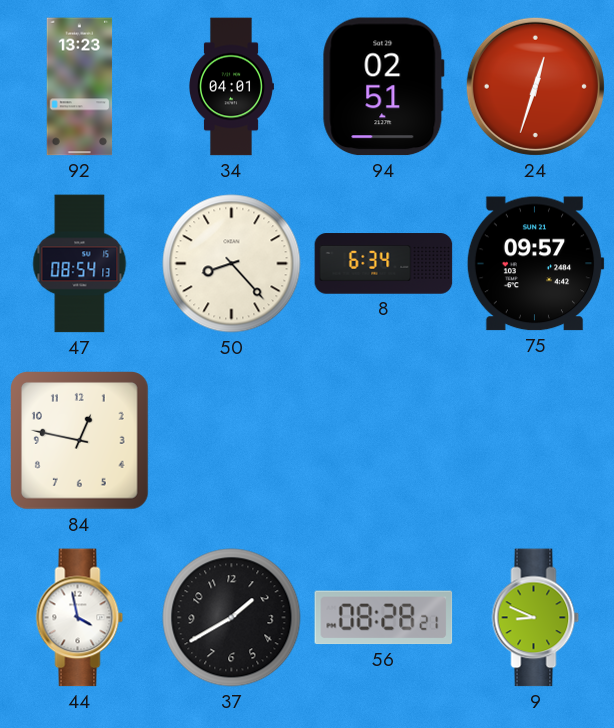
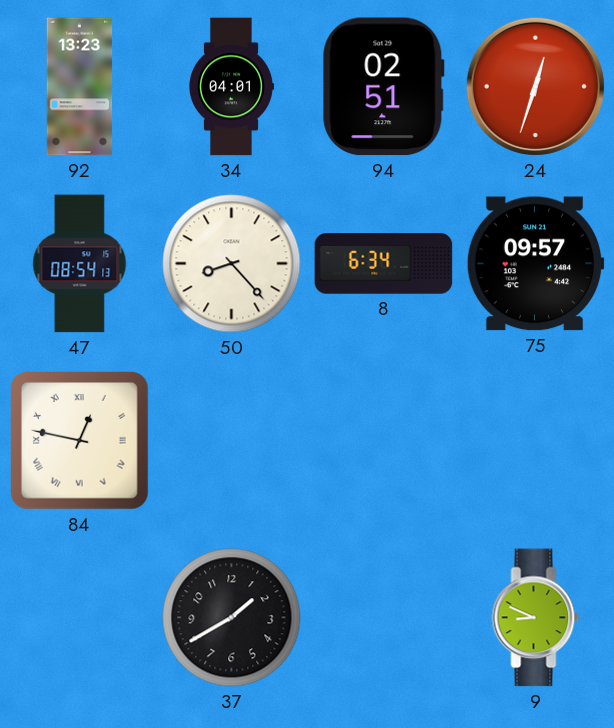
84 numerals: Arabic -> Roman (80, 441)
44: 3:58 -> none (80, 618)
56: 08:28 -> none (384, 618)
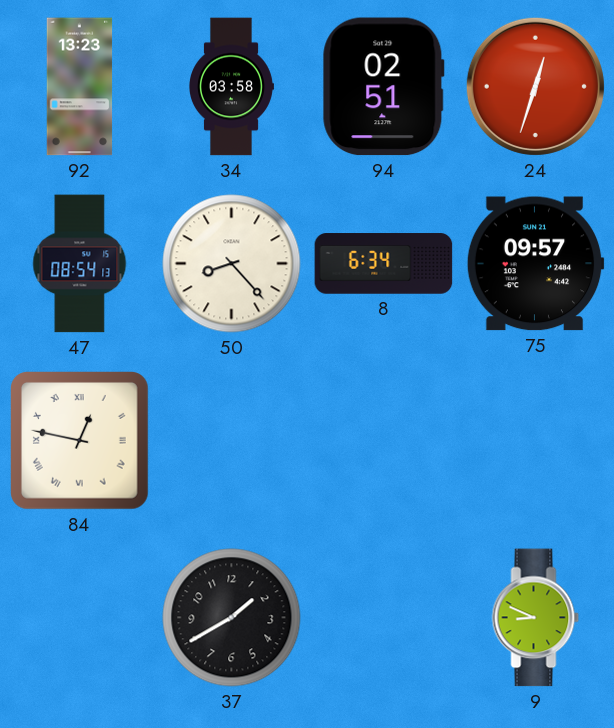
34: 04:01 -> 03:58 (232, 87)
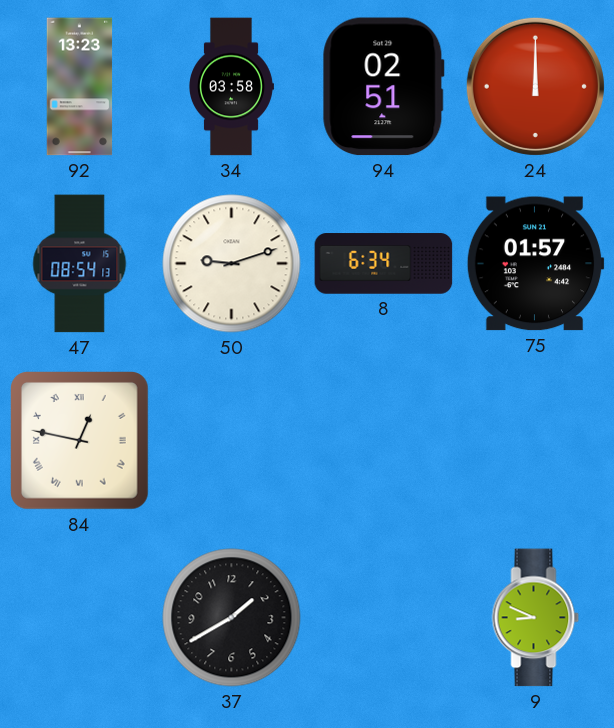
24: 12:33 -> 12:00 (535, 86)
50: 8:23 -> 9:12 (232, 264)
75: 09:57 -> 01:57 (535, 264)
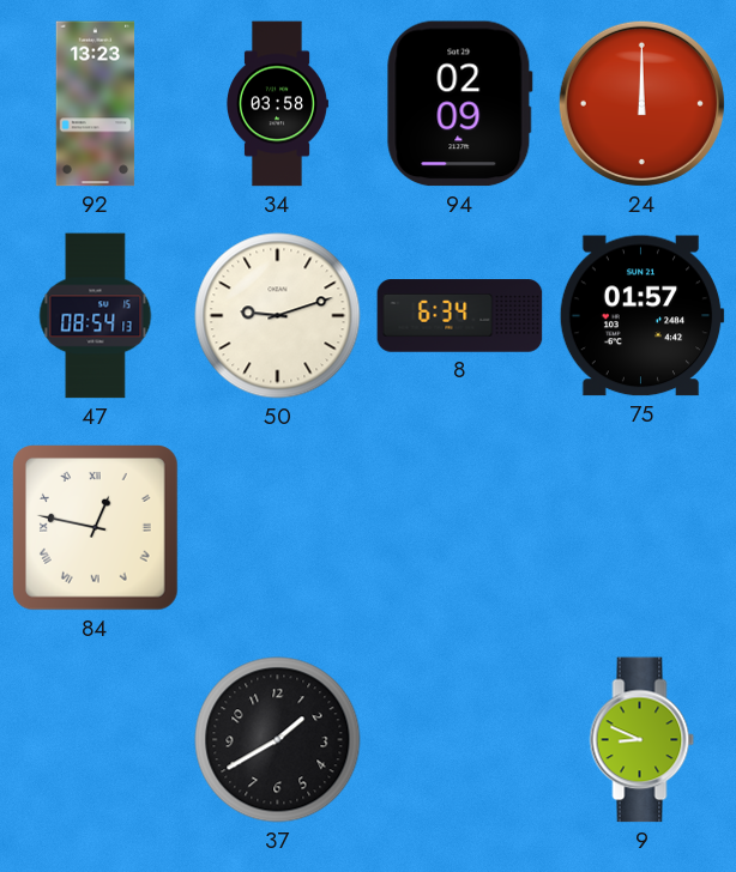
94: 02:51 -> 02:09 (459, 104)
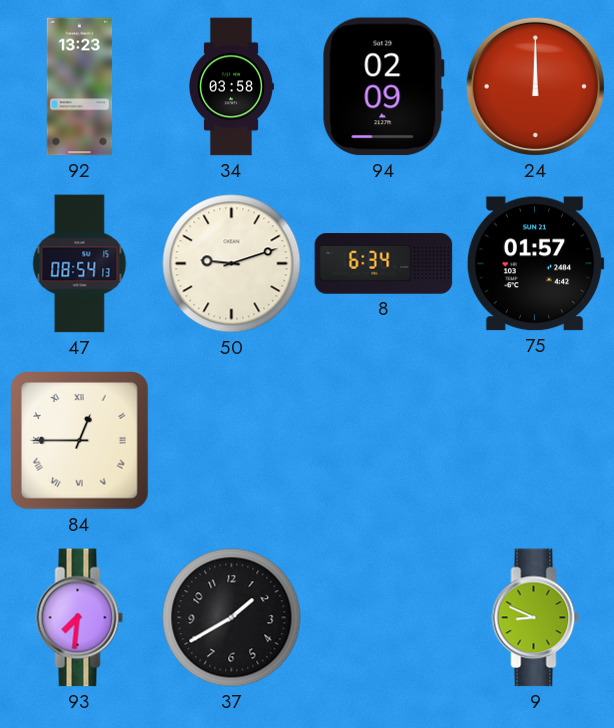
84: 12:47 -> 12:45 (80, 441)
93: none -> 7:31 (80, 618)
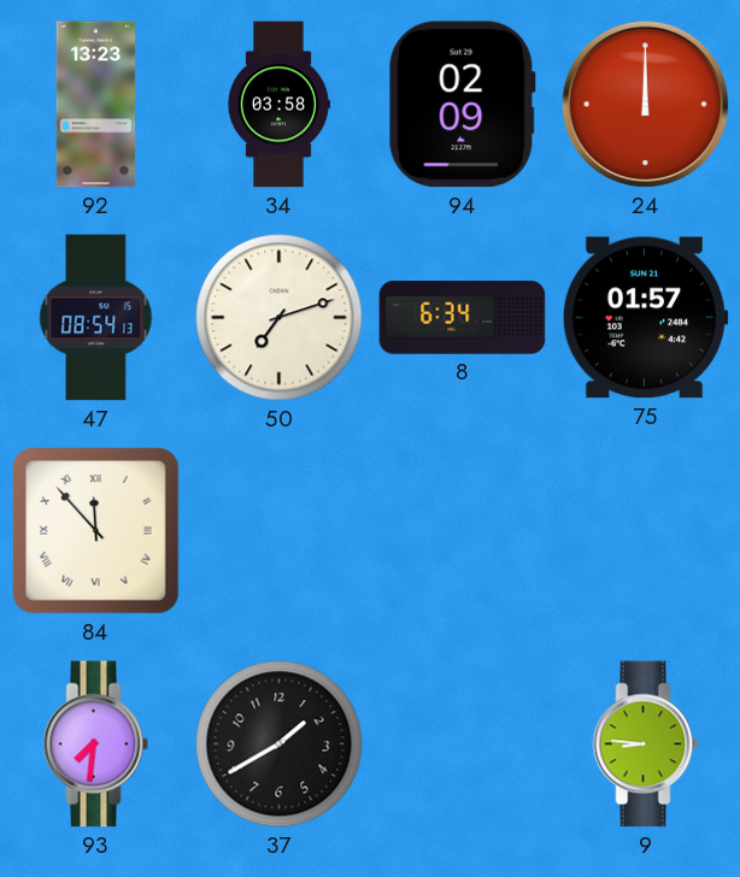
50: 9:12 -> 7:12 (280, 318)
84: 12:45 -> 11:53 (96, 531)
9: 8:49 -> 8:46 (646, 744)
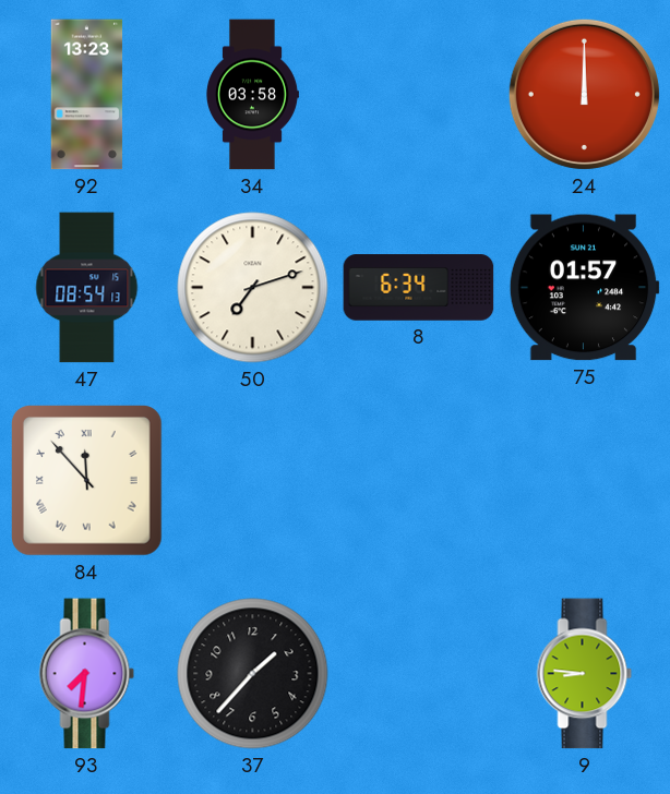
94: 02:09 -> none (462, 105)
37: 1:40 -> 1:37 (253, 674)
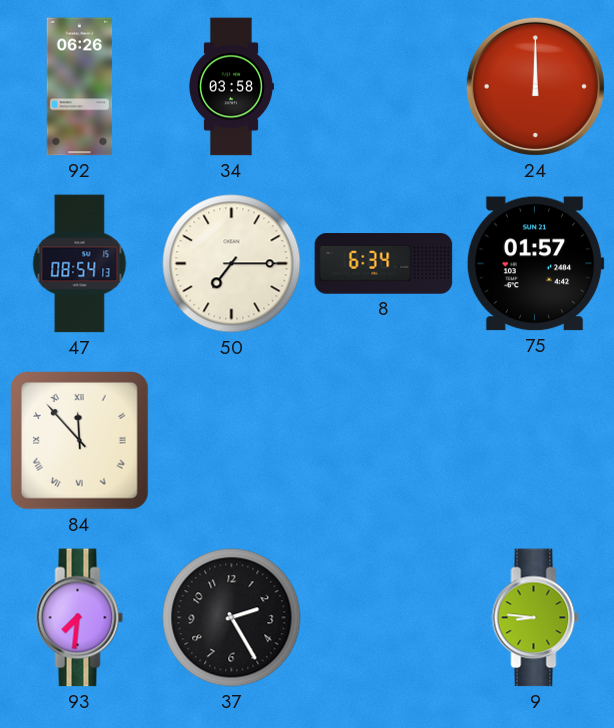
92: 13:23 -> 06:26 (80, 87)
50: 7:12 -> 7:15 (232, 264)
37: 1:37 -> 2:25 (232, 618)
